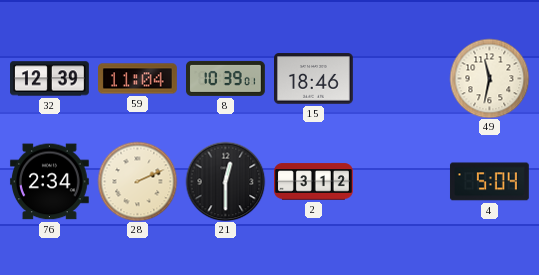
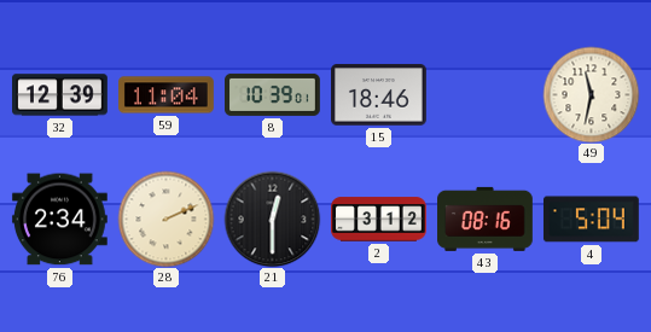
43: none -> 08:16 (486, 219)
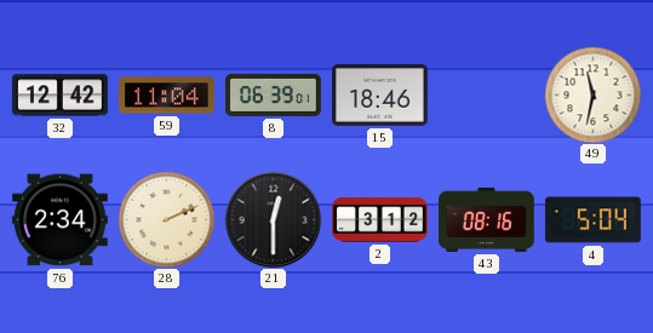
32: 12:39 -> 12:42 (61, 96)
8: 10:39 -> 06:39 (274, 94)
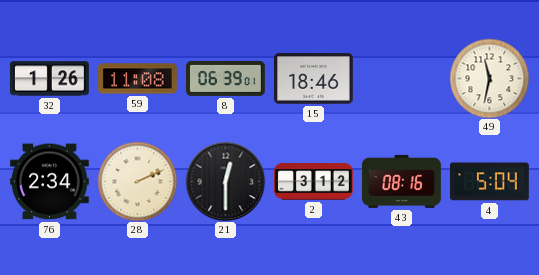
32: 12:42 -> 1:26 (50, 79)
59: 11:04 -> 11:08 (138, 79)
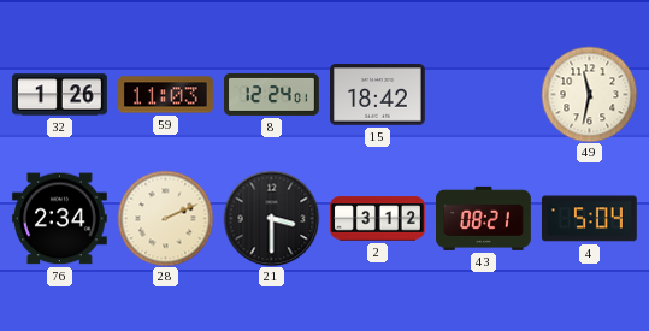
59: 11:08 -> 11:03 (166, 95)
8: 06:39 -> 12:24 (272, 94)
15: 18:46 -> 18:42 (378, 95)
21: 12:30 -> 3:30 (271, 218)
43: 08:16 -> 08:21 (484, 218)
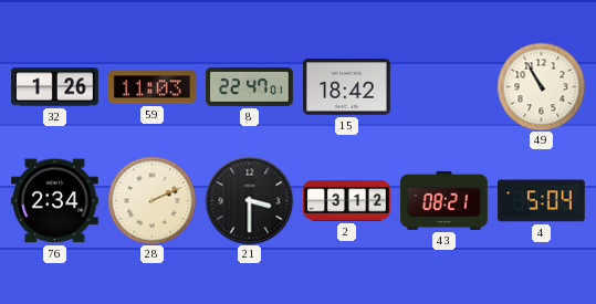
8: 12:24 -> 22:47 (250, 86)
49: 11:32 -> 10:55 (541, 86)
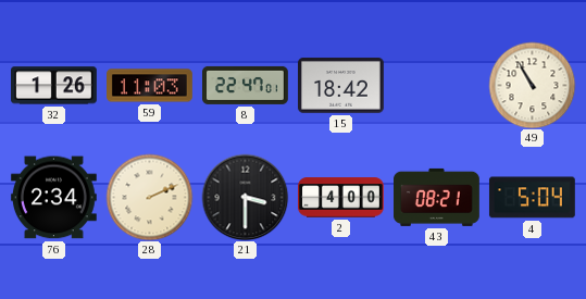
2: 3:12 -> 4:00 (341, 198)
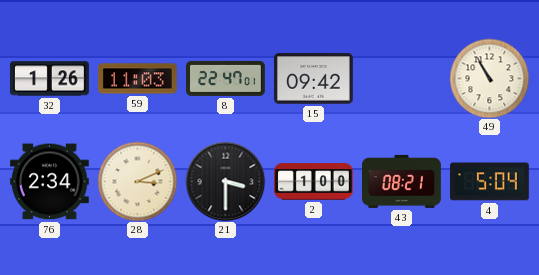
15: 18:42 -> 09:42 (314, 79)
28: 2:11 -> 3:11 (137, 181)
2: 4:00 -> 1:00 (314, 182)
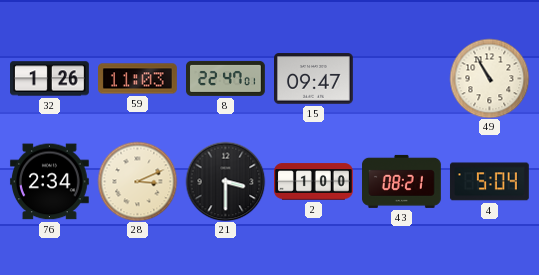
15: 09:42 -> 09:47 (314, 79)
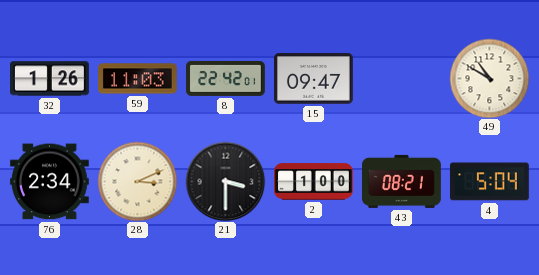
8: 22:47 -> 22:42 (226, 78)
49: 10:55 -> 10:50 (489, 78)
